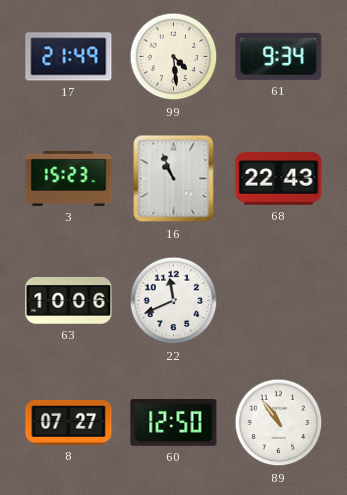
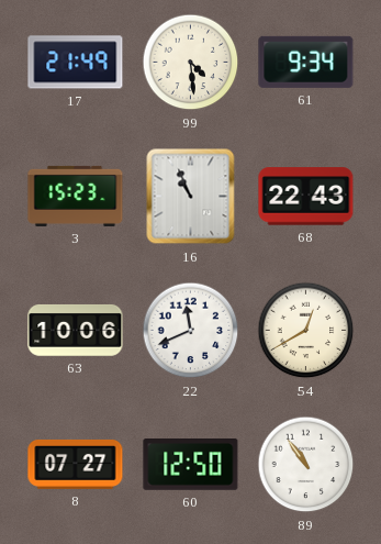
54: none -> 12:40 (306, 331)
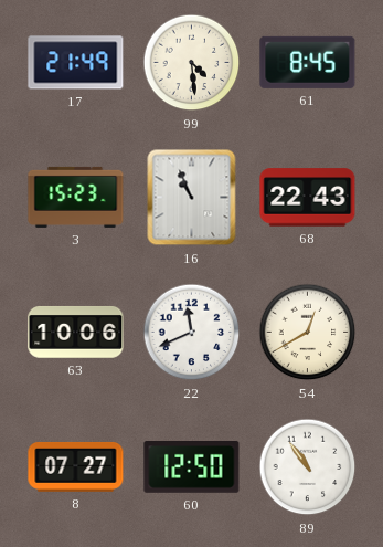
61: 9:34 -> 8:45 (308, 62)
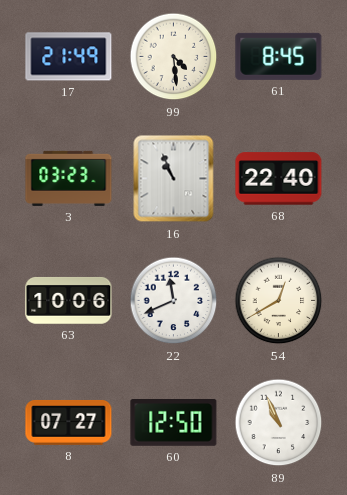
3: 15:23 -> 03:23 (69, 178)
68: 22:43 -> 22:40 (279, 179)
89: 10:54 -> 10:56 (279, 423)
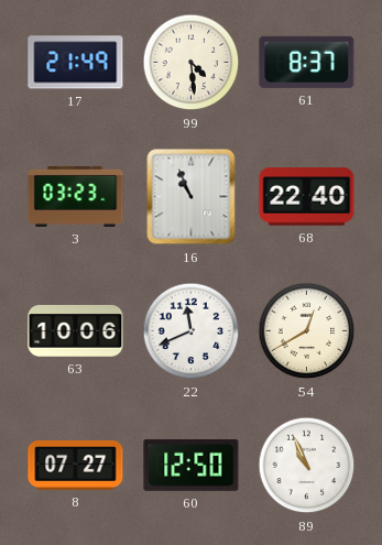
61: 8:45 -> 8:37 (307, 62)
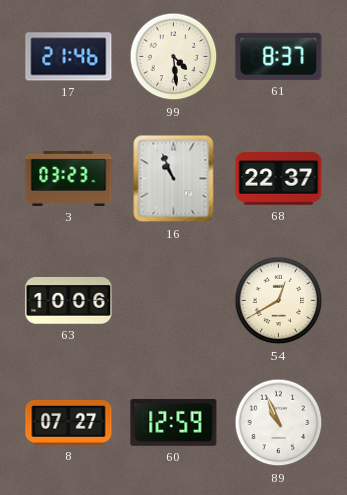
17: 21:49 -> 21:46 (69, 57)
68: 22:40 -> 22:37 (279, 179)
22: 11:41 -> none (192, 331)
60: 12:50 -> 12:59 (174, 423)
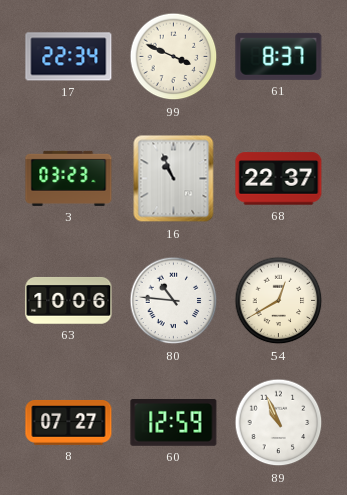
17: 21:46 -> 22:34 (69, 57)
99: 4:29 -> 3:49 (174, 57)
80: none -> 10:46 (174, 301)
